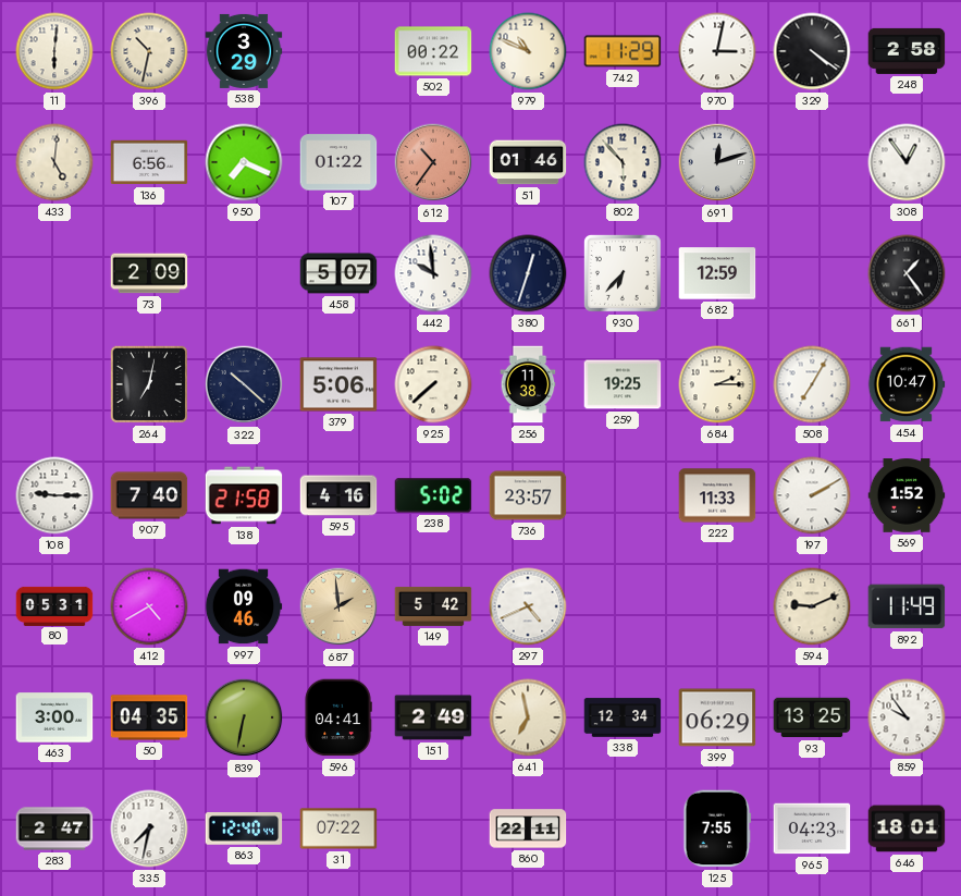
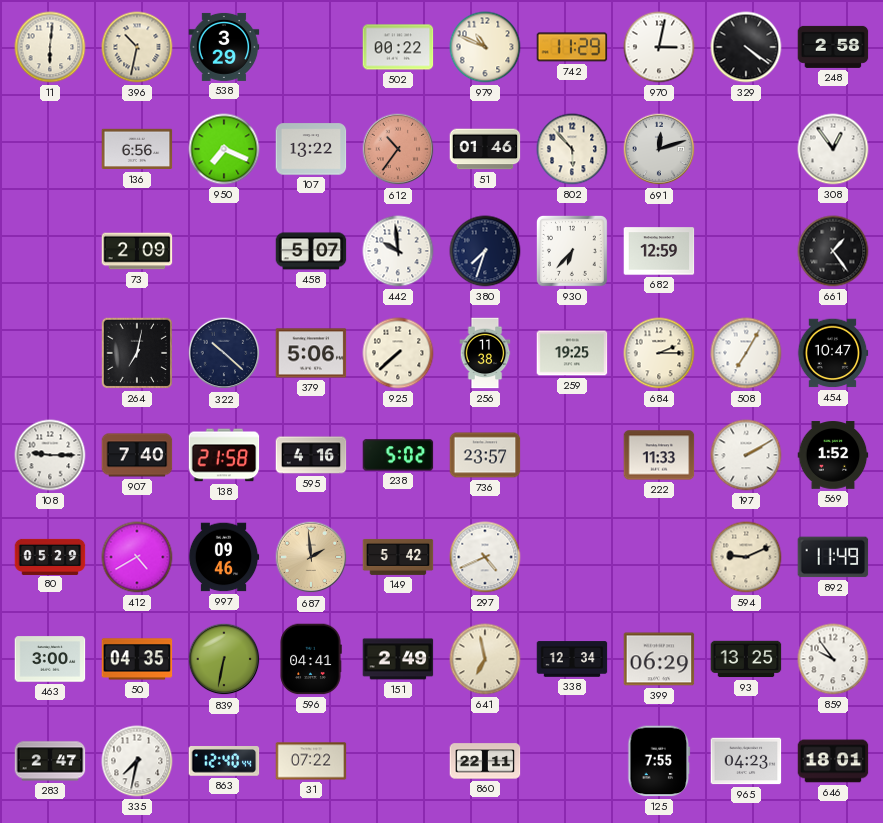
433: 5:01 -> none (54, 162)
107: 01:22 -> 13:22 (311, 149)
380: 12:33 -> 7:33 (485, 251)
80: 05:31 -> 05:29 (50, 556)
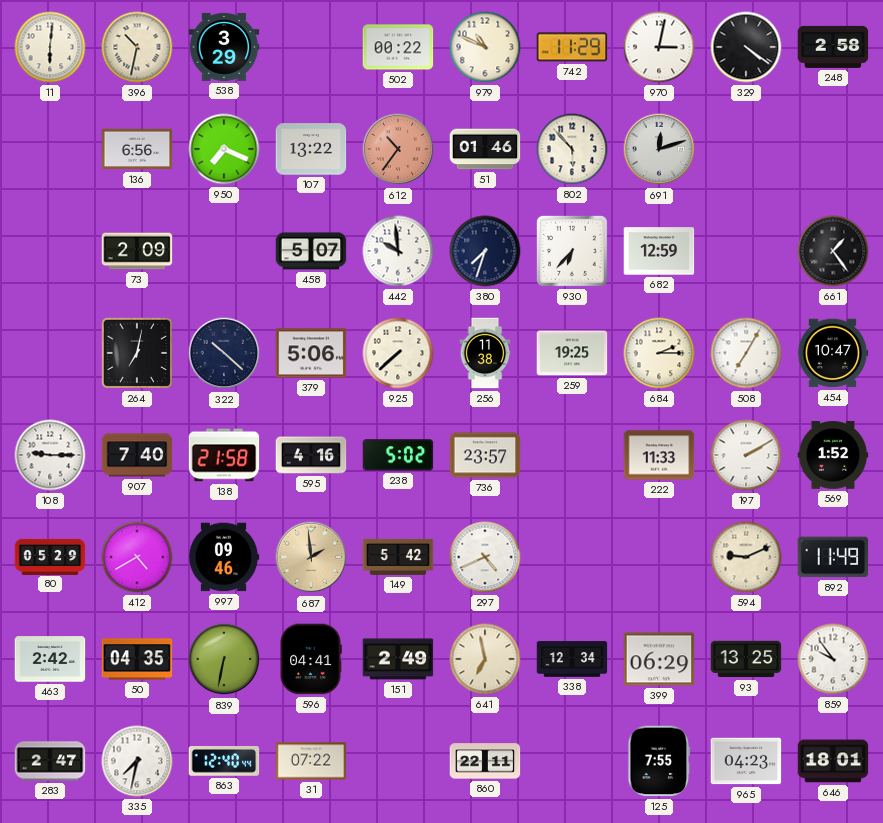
308: 12:54 -> none (833, 149)
463: 3:00 -> 2:42 (50, 659)
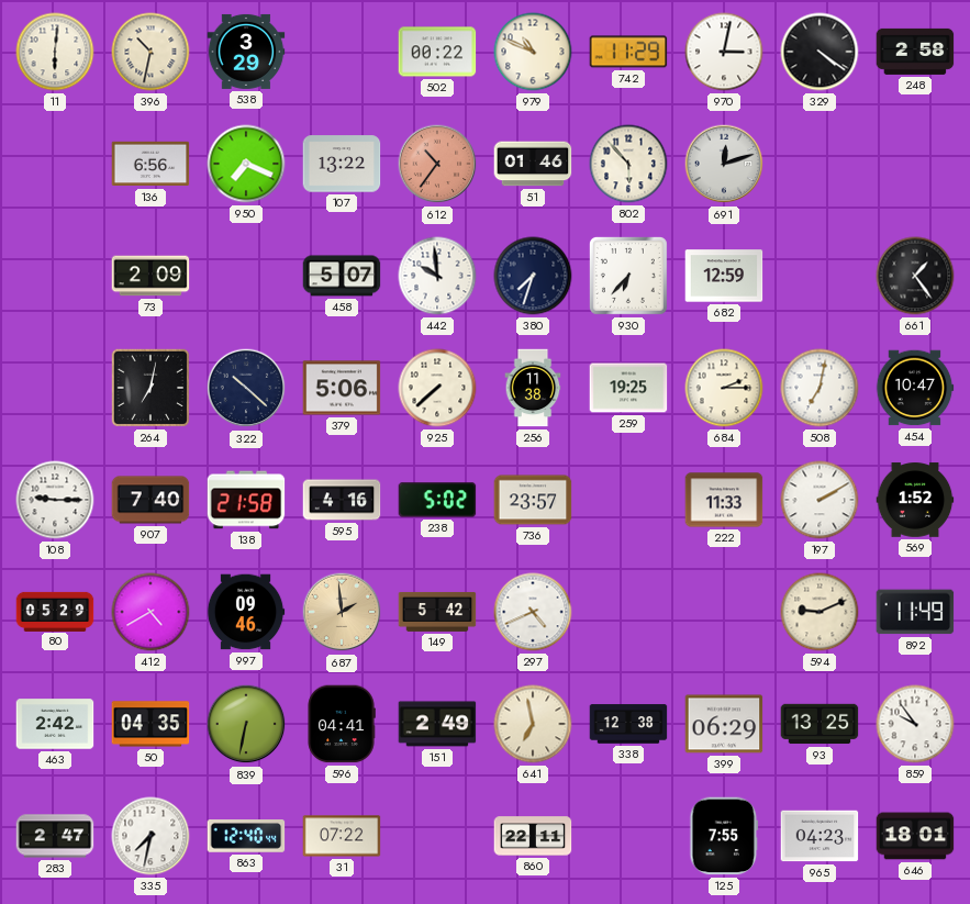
508: 7:05 -> 7:02 (820, 388)
338: 12:34 -> 12:38 (628, 724)
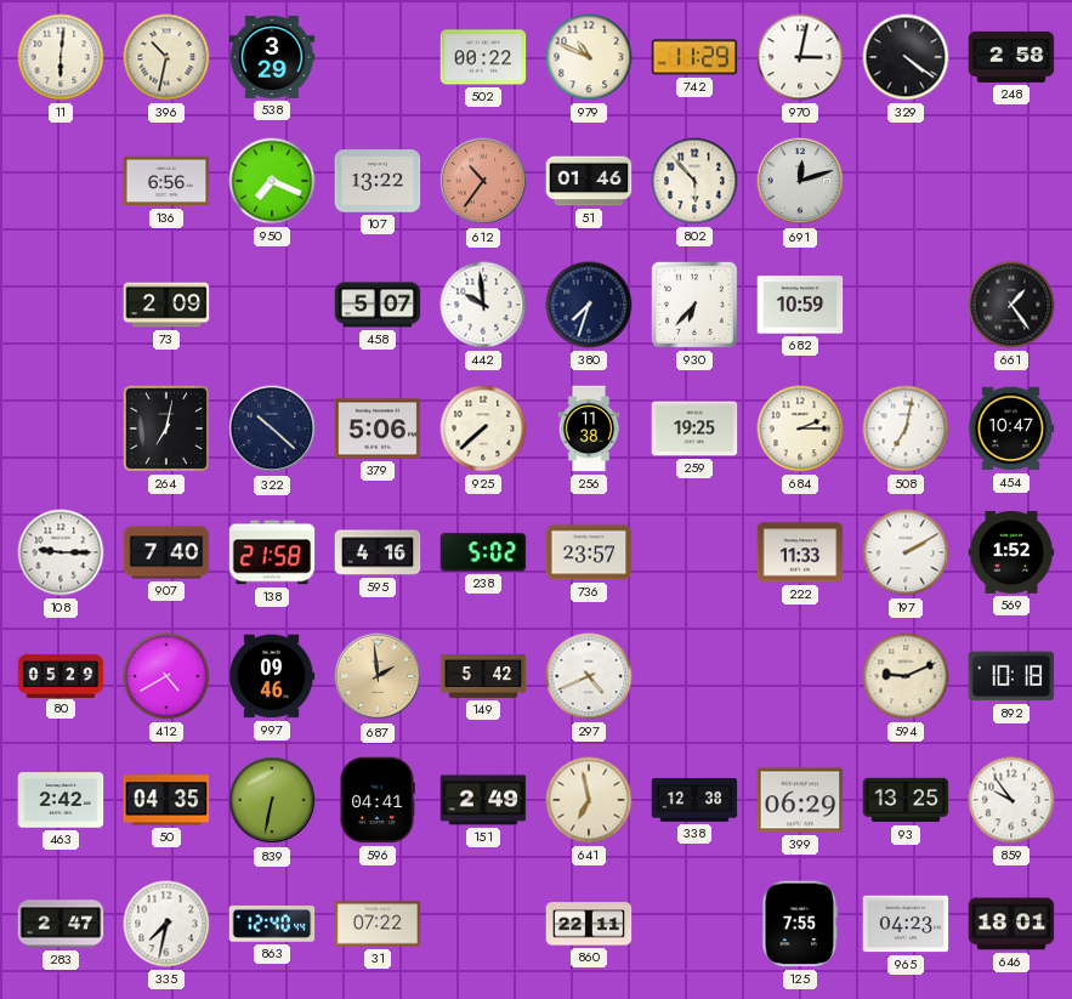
682: 12:59 -> 10:59 (800, 305)
892: 11:49 -> 10:18 (1011, 676)
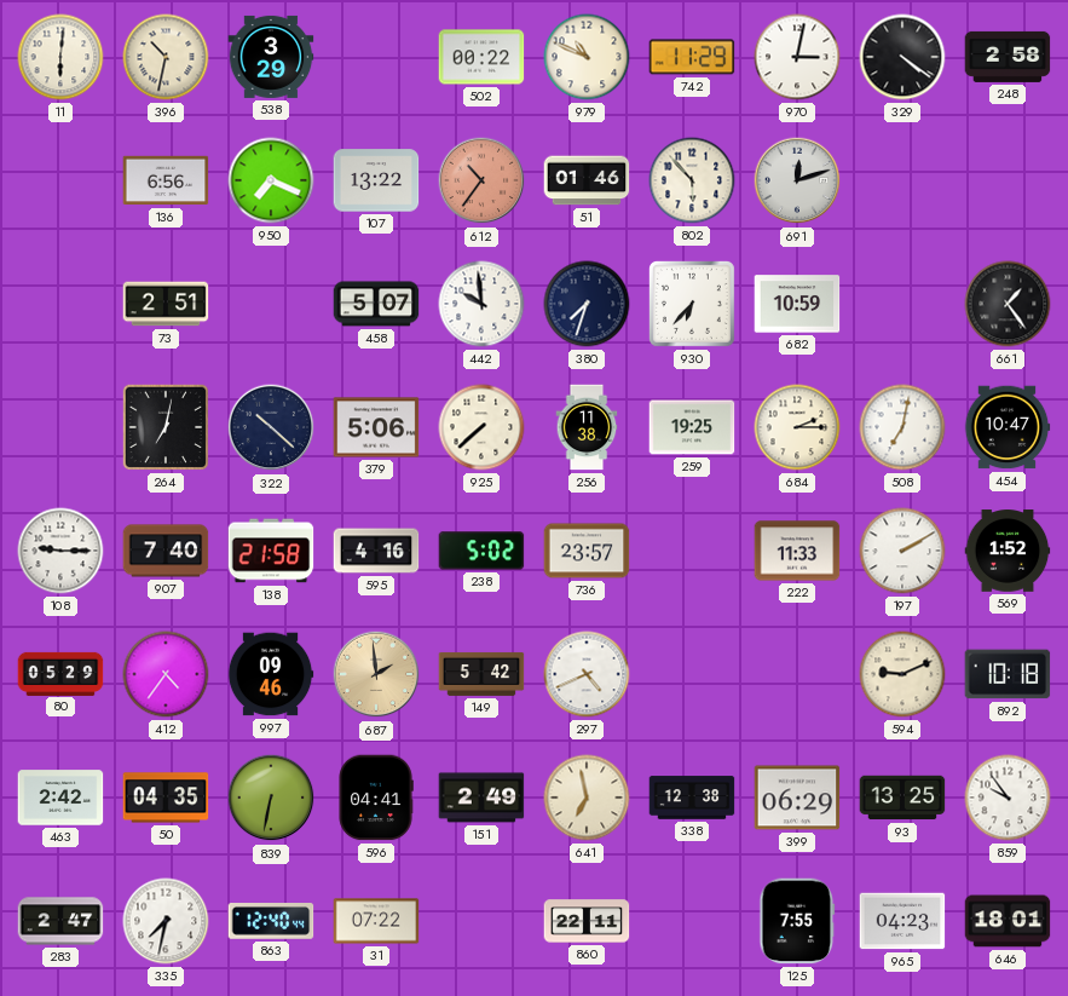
73: 2:09 -> 2:51 (166, 304)
412: 4:40 -> 4:36 (166, 674)
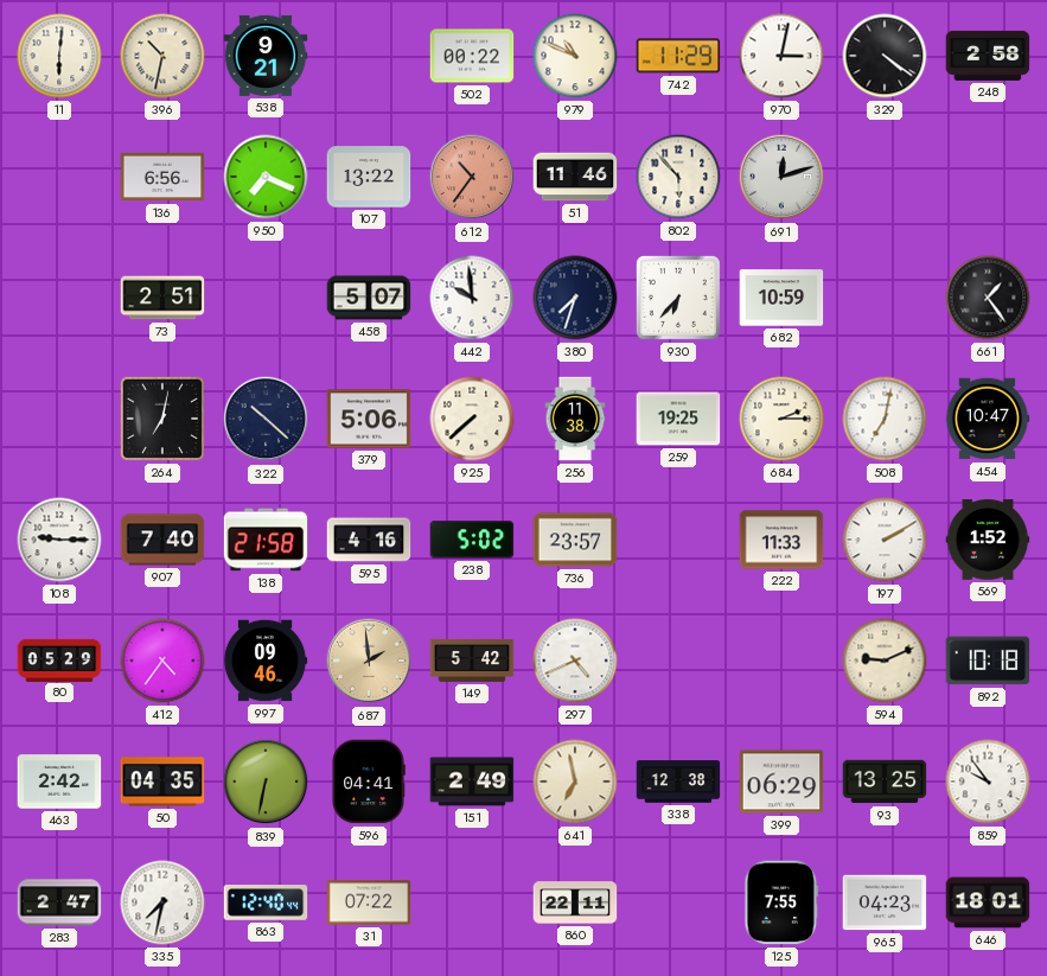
538: 3:29 -> 9:21 (266, 56)
51: 01:46 -> 11:46 (575, 177)
